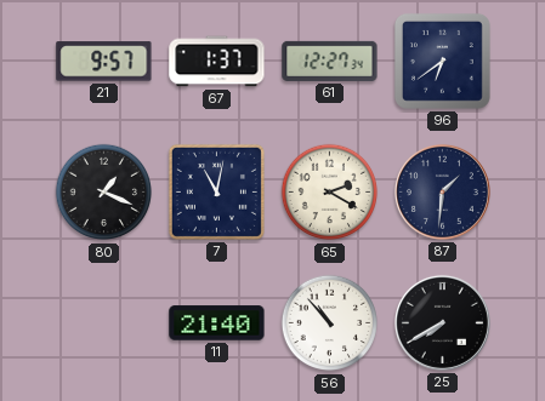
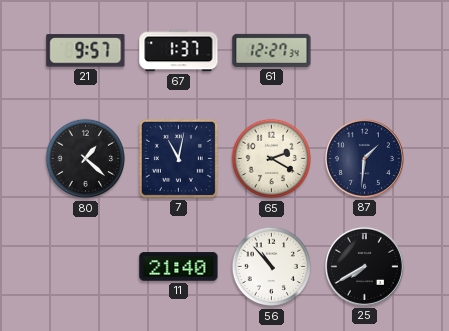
96: 6:39 -> none (442, 61)
80: 1:19 -> 1:22 (86, 159)
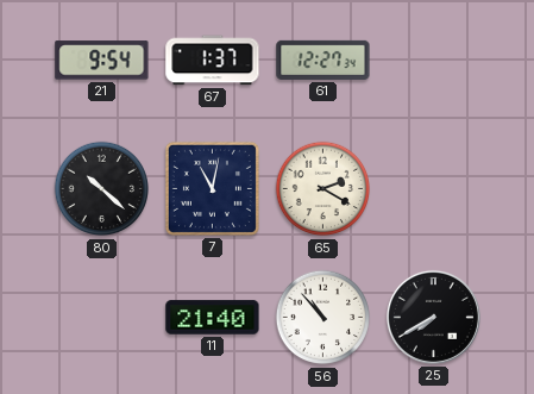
21: 9:57 -> 9:54 (102, 61)
80: 1:22 -> 10:22 (102, 189)
87: 1:31 -> none (364, 158)
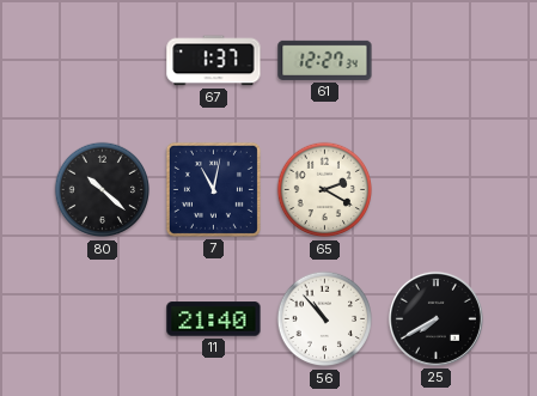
21: 9:54 -> none (102, 61)
